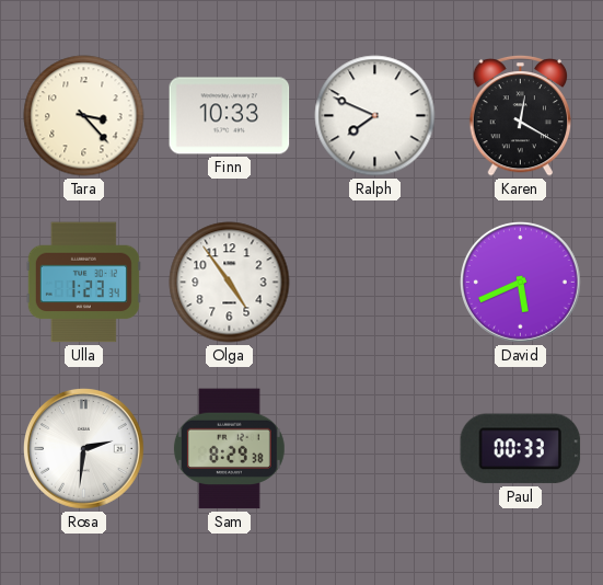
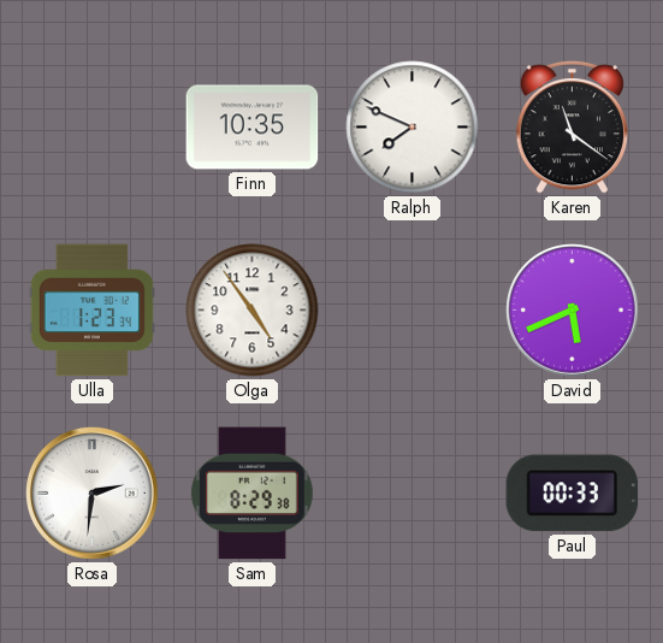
Tara: 3:23 -> none (84, 116)
Finn: 10:33 -> 10:35 (253, 128)
Karen: 12:20 -> 11:21 (573, 126)
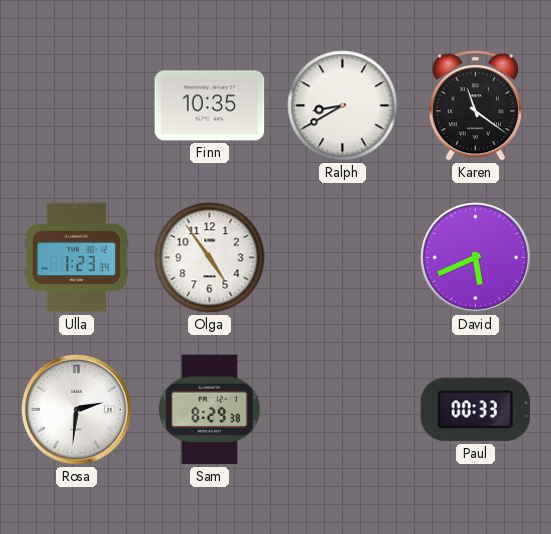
Ralph: 7:49 -> 8:40 (343, 106)
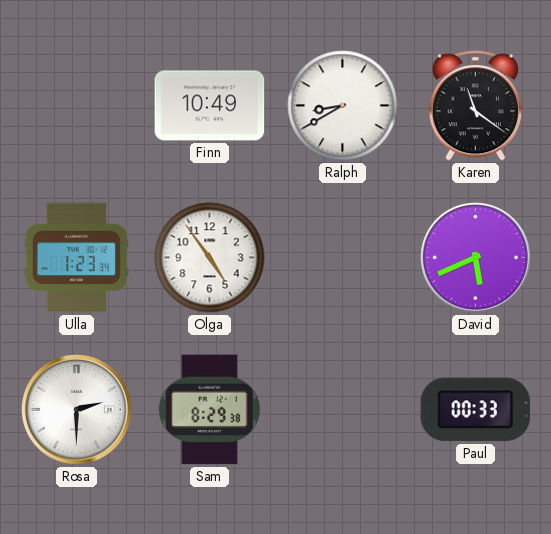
Finn: 10:35 -> 10:49 (210, 106)
Rosa: 2:31 -> 2:30 (77, 410)
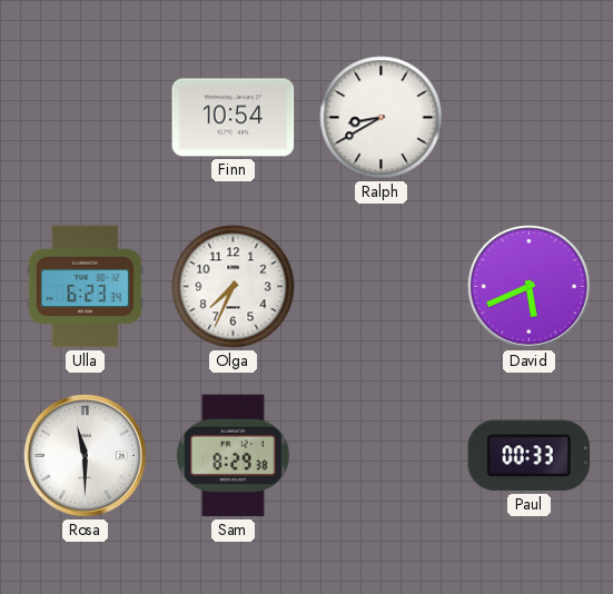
Finn: 10:49 -> 10:54 (234, 118)
Karen: 11:21 -> none (476, 105)
Ulla: 1:23 -> 6:23 (85, 287)
Olga: 4:54 -> 7:34 (234, 287)
Rosa: 2:30 -> 11:30 (86, 456)
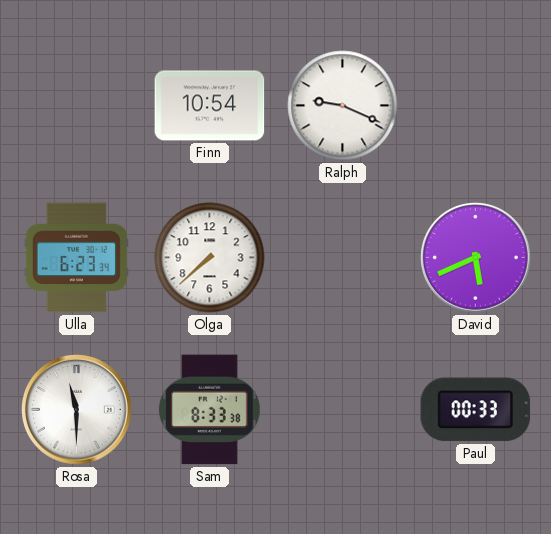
Ralph: 8:40 -> 9:19 (343, 106)
Olga: 7:34 -> 7:38 (210, 258)
Sam: 8:29 -> 8:33 (209, 410)
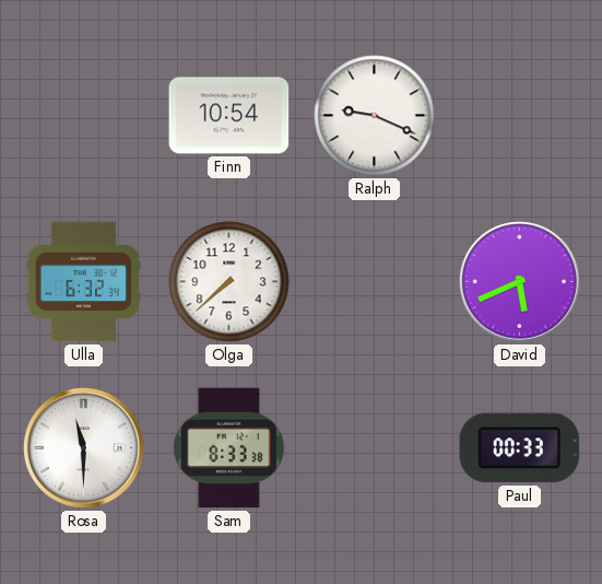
Ulla: 6:23 -> 6:32 (83, 282)
